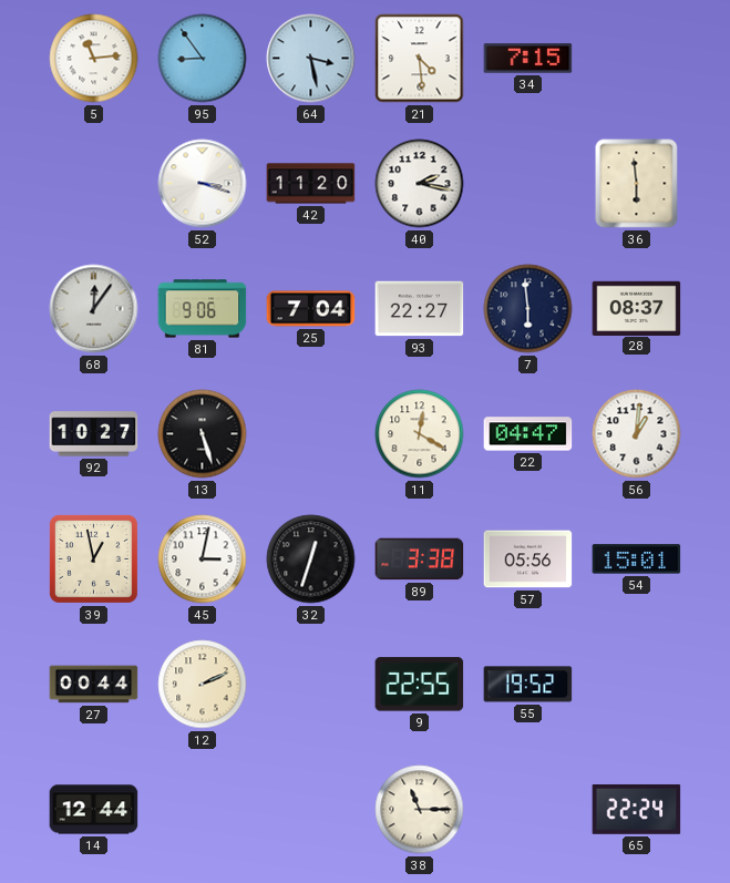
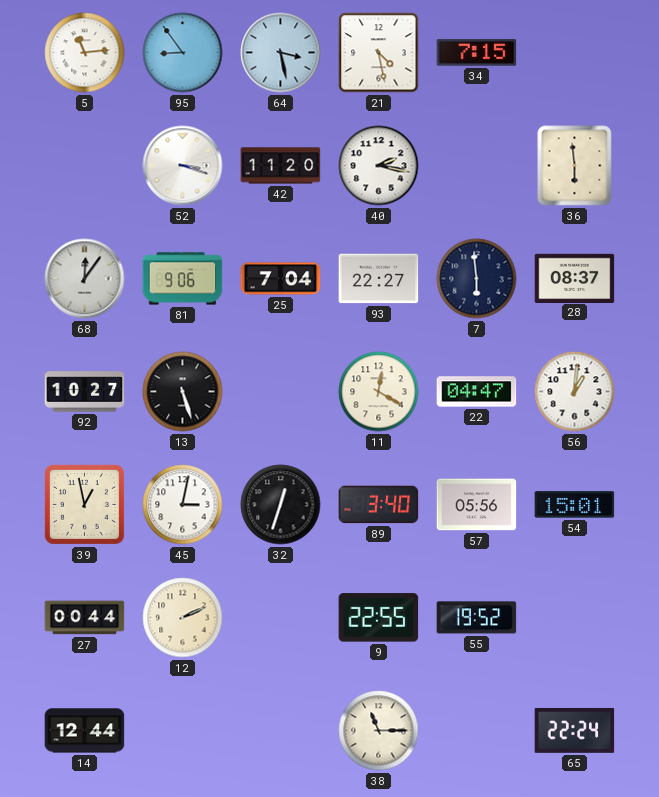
21: 4:29 -> 4:28 (379, 53)
89: 3:38 -> 3:40 (379, 505)
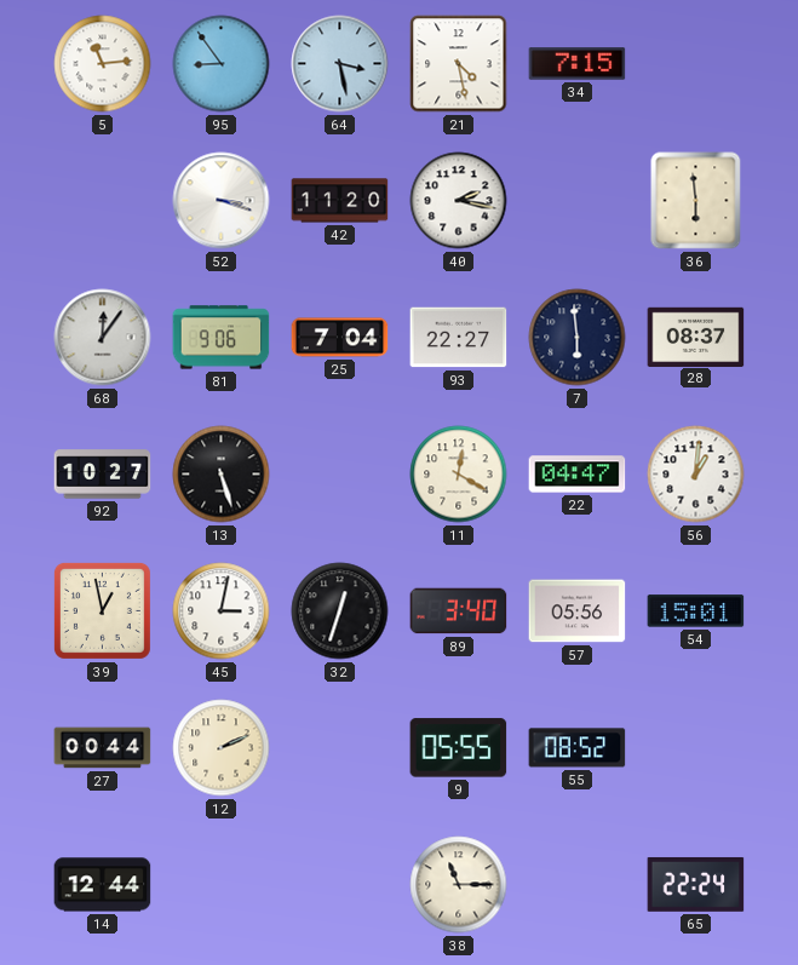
9: 22:55 -> 05:55 (459, 748)
55: 19:52 -> 08:52 (578, 748)
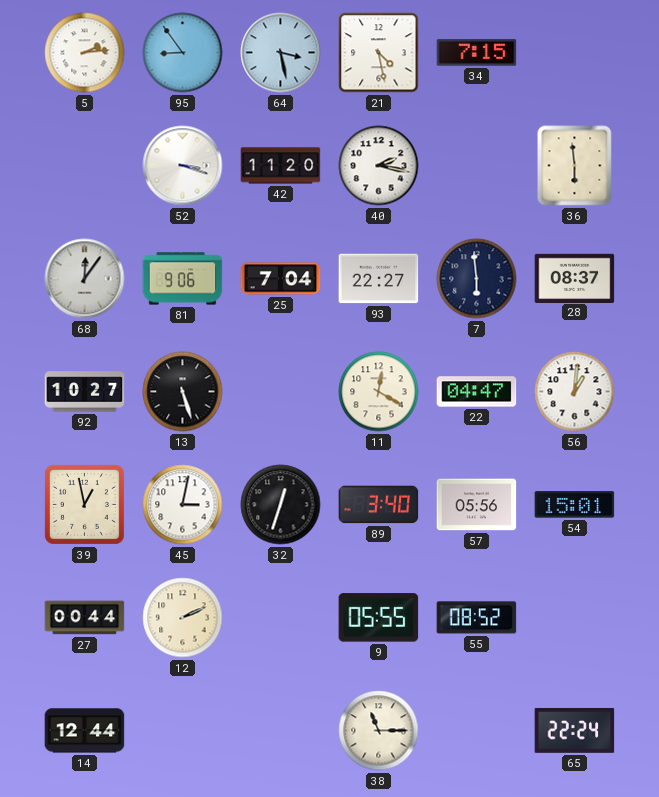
5: 11:14 -> 2:14 (85, 53)
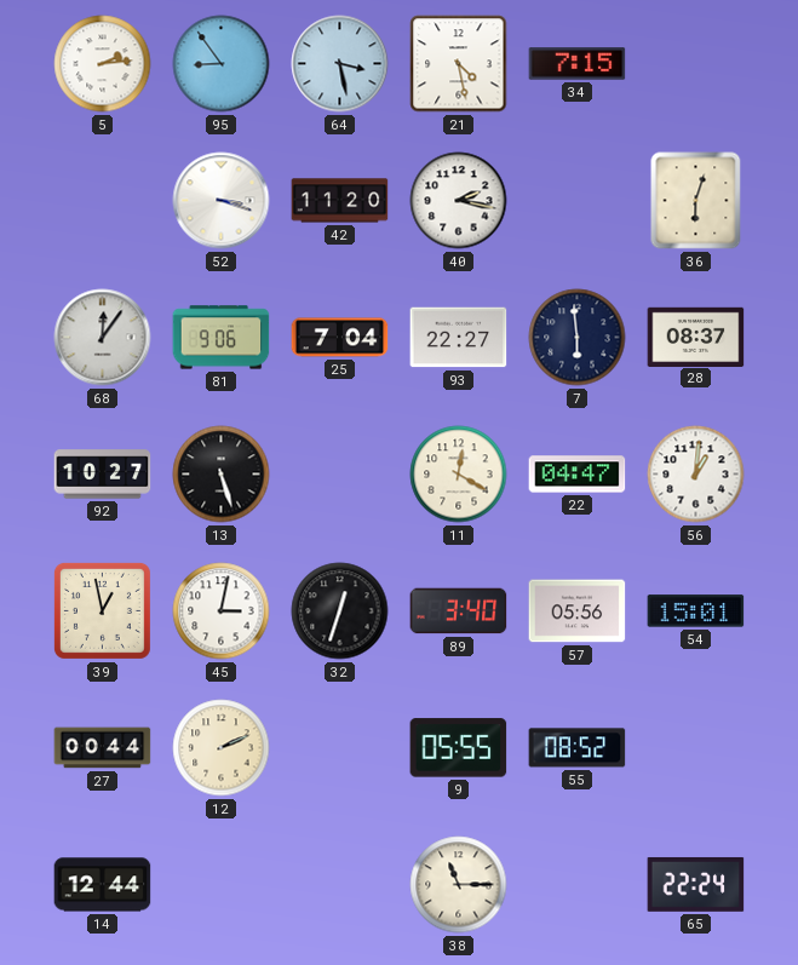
36: 5:59 -> 6:03 (696, 201)
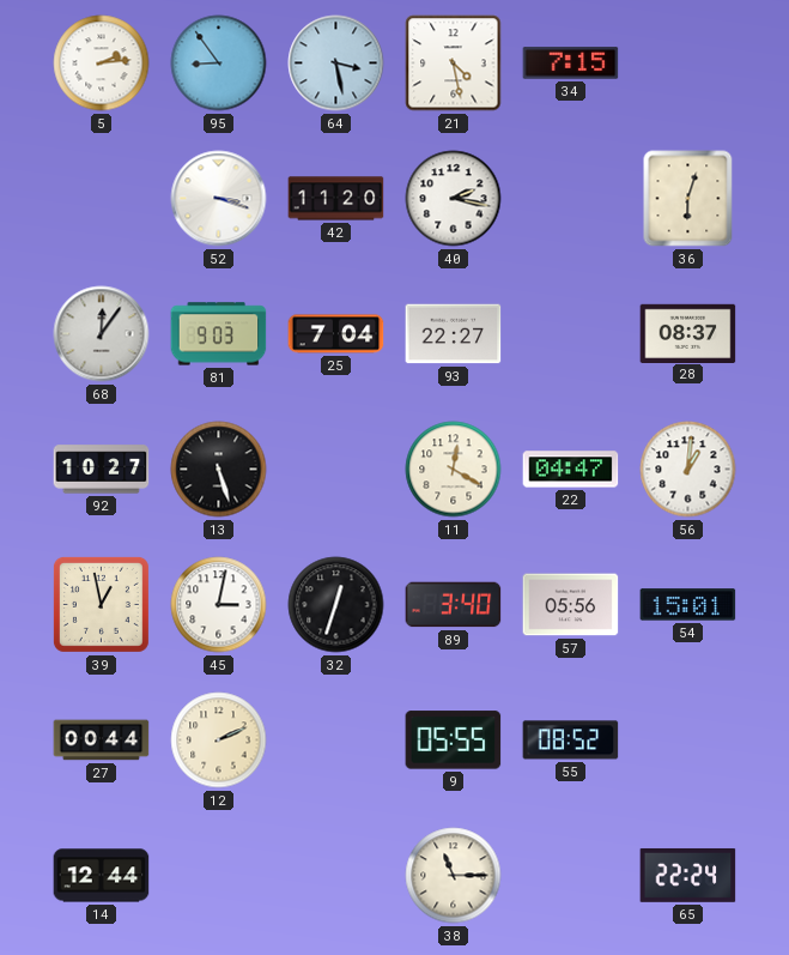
81: 9:06 -> 9:03 (219, 334)
7: 5:59 -> none (578, 338)
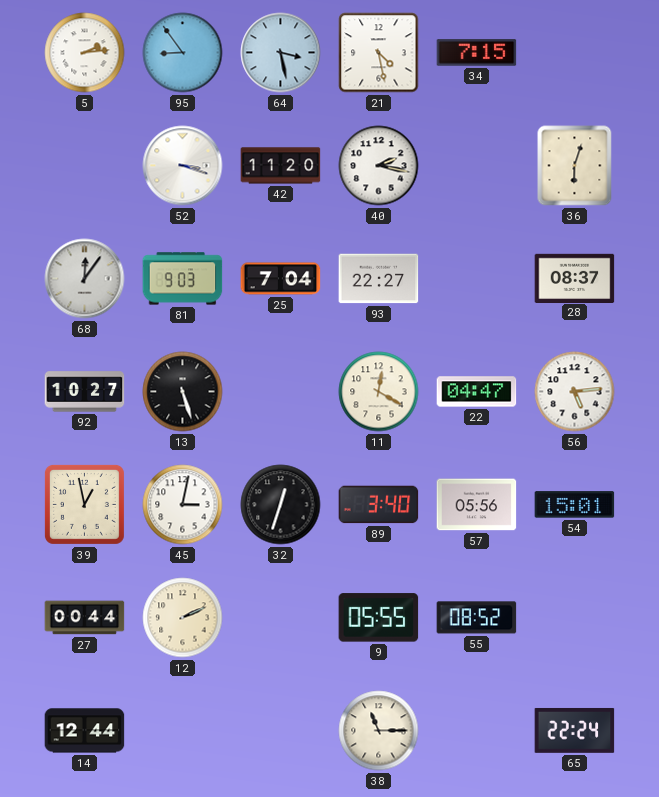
56: 1:01 -> 5:14 (575, 392)
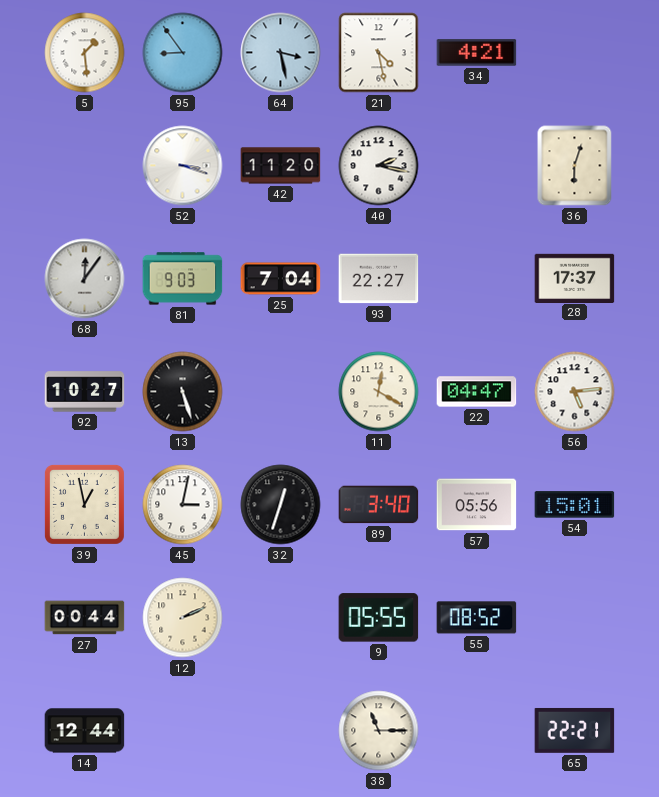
5: 2:14 -> 1:29 (85, 53)
34: 7:15 -> 4:21 (477, 53)
28: 08:37 -> 17:37 (575, 278)
65: 22:24 -> 22:21 (575, 730)
